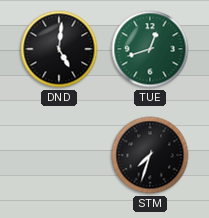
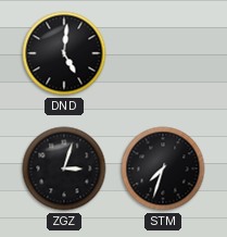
TUE: 12:42 -> none (150, 49)
ZGZ: none -> 3:03 (64, 169)
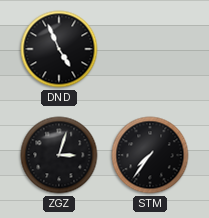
DND: 5:01 -> 4:56 (59, 49)
STM: 7:33 -> 7:36 (150, 155)
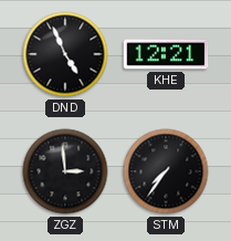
KHE: none -> 12:21 (166, 54)
ZGZ: 3:03 -> 2:59 (65, 171)
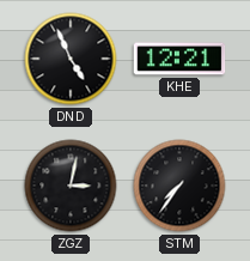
ZGZ: 2:59 -> 3:02 (71, 186)
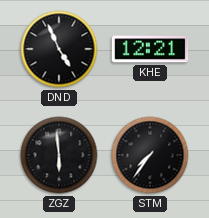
ZGZ: 3:02 -> 5:59 (59, 155)
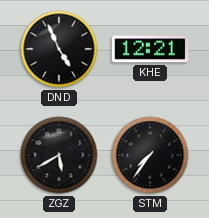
ZGZ: 5:59 -> 5:40 (59, 155)
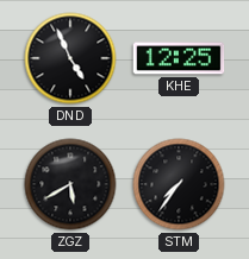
KHE: 12:21 -> 12:25 (179, 58)
